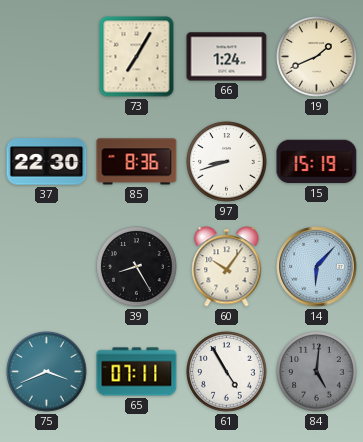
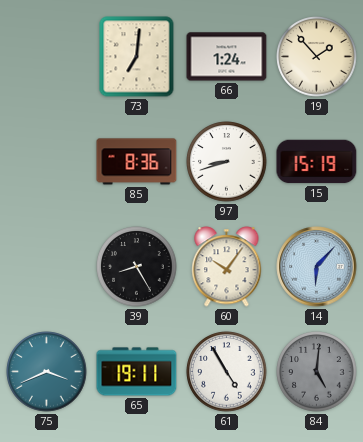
73: 7:05 -> 7:01 (137, 57)
19: 1:41 -> 1:53 (317, 57)
37: 22:30 -> none (47, 162)
65: 07:11 -> 19:11 (137, 372)
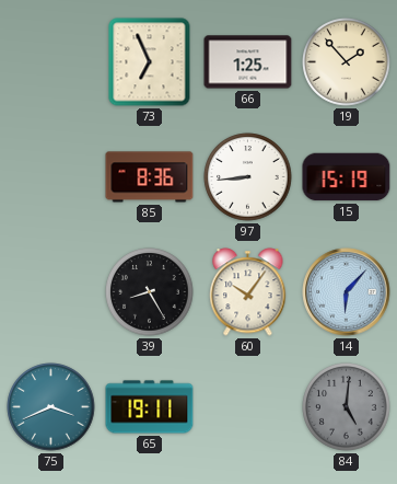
73: 7:01 -> 6:56 (150, 62)
66: 1:24 -> 1:25 (248, 62)
97: 8:42 -> 8:44 (248, 177)
61: 4:55 -> none (227, 372)
